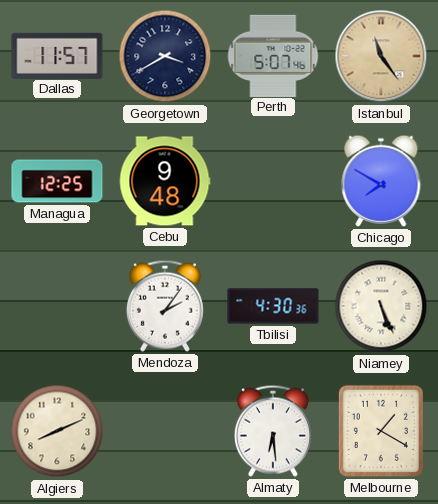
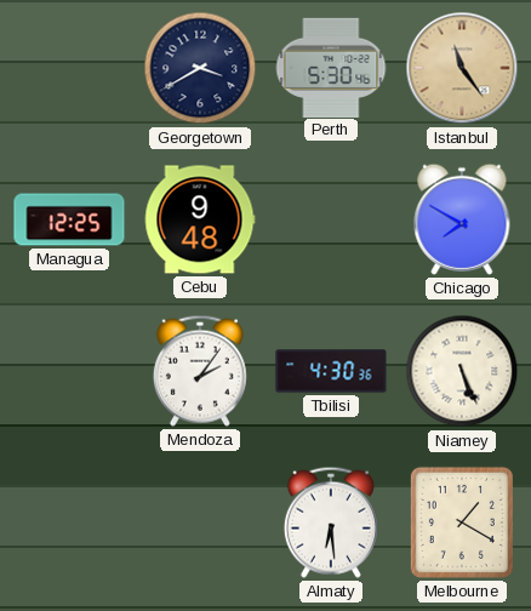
Dallas: 11:57 -> none (57, 55)
Perth: 5:07 -> 5:30 (331, 67)
Algiers: 8:11 -> none (57, 431)
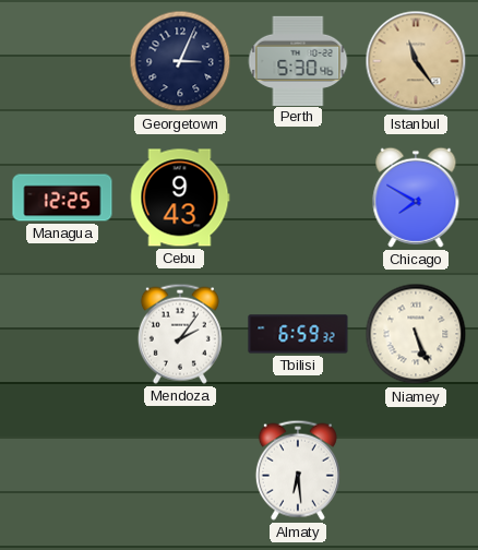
Georgetown: 3:40 -> 3:04 (180, 61)
Cebu: 9:48 -> 9:43 (180, 198)
Tbilisi: 4:30 -> 6:59 (298, 334)
Melbourne: 1:20 -> none (462, 523)
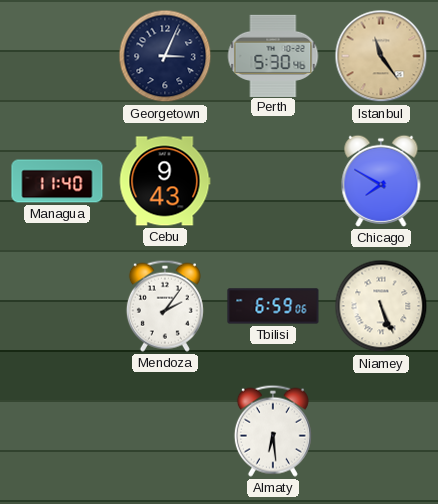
Managua: 12:25 -> 11:40 (57, 181)
Tbilisi: 6:59:32 -> 6:59:06 (273, 306)
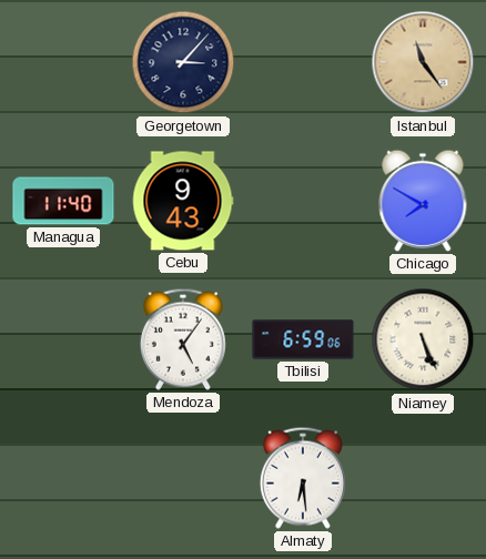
Georgetown: 3:04 -> 3:07 (183, 62)
Perth: 5:30 -> none (273, 55)
Mendoza: 2:06 -> 5:06 (183, 339)
